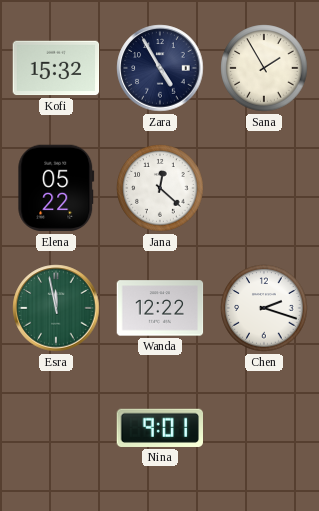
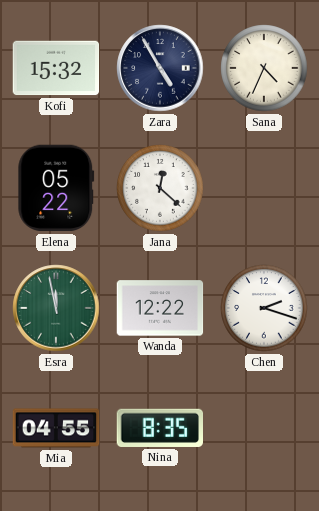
Sana: 1:55 -> 4:34 (264, 68)
Mia: none -> 04:55 (56, 428)
Nina: 9:01 -> 8:35 (160, 428)
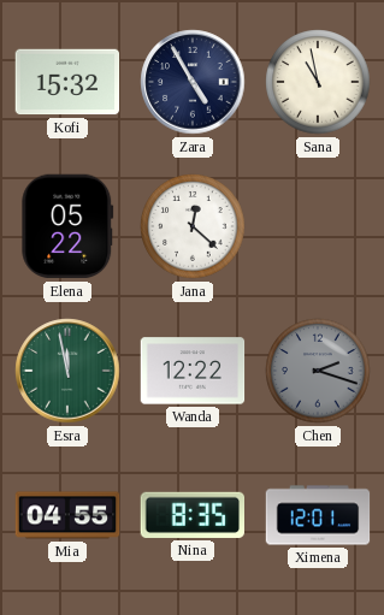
Sana: 4:34 -> 10:58 (318, 82)
Chen dial: white -> grey (318, 371)
Ximena: none -> 12:01 (318, 515)
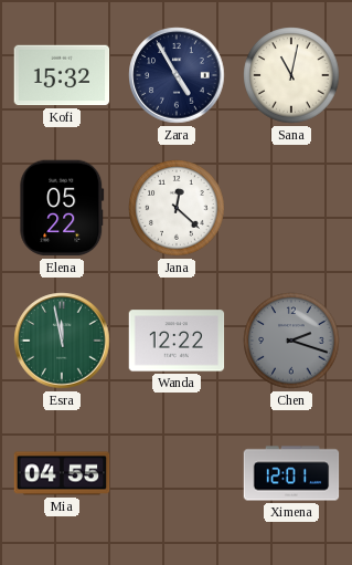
Sana: 10:58 -> 11:02 (291, 75)
Nina: 8:35 -> none (193, 515)
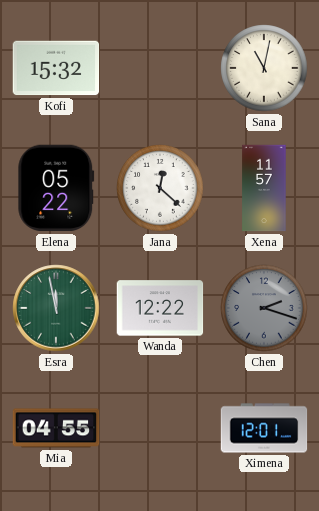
Zara: 4:55 -> none (177, 75)
Xena: none -> 11:57 (264, 188)
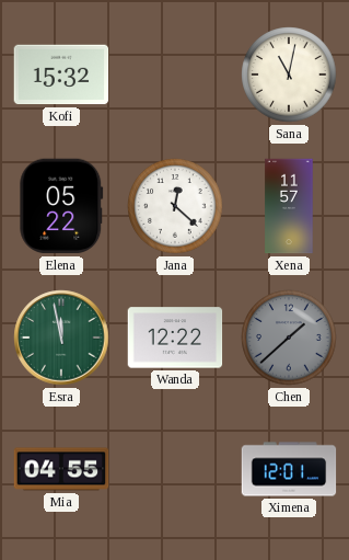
Chen: 2:18 -> 1:38 (289, 338)
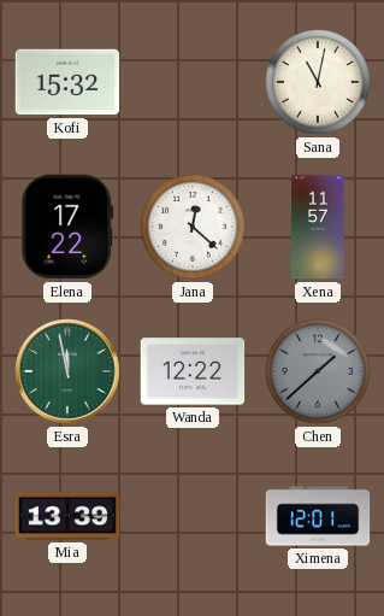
Elena: 05:22 -> 17:22 (67, 227)
Mia: 04:55 -> 13:39 (67, 516)
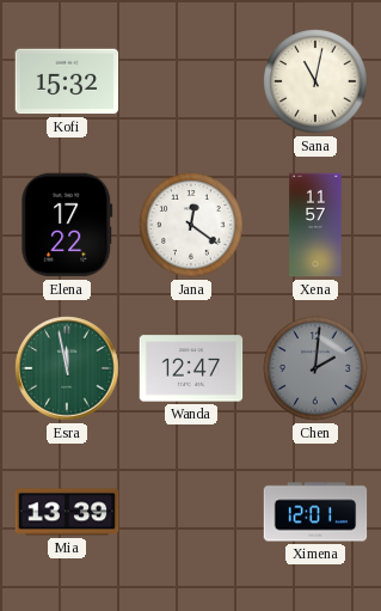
Jana: 12:22 -> 12:21 (191, 225)
Wanda: 12:22 -> 12:47 (191, 368)
Chen: 1:38 -> 2:01 (315, 368)
